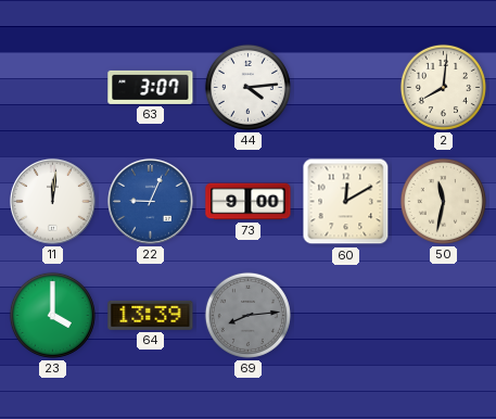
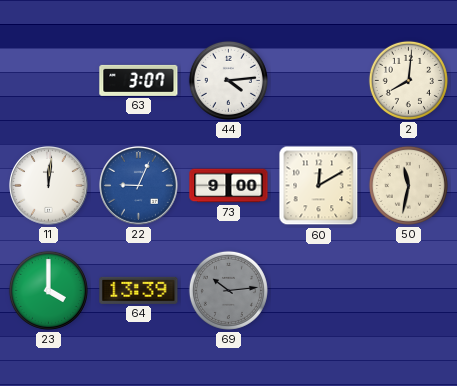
69: 8:14 -> 10:14 (228, 290)
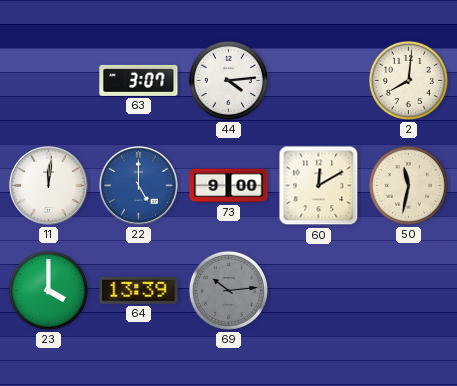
22: 9:04 -> 5:00 (139, 186)
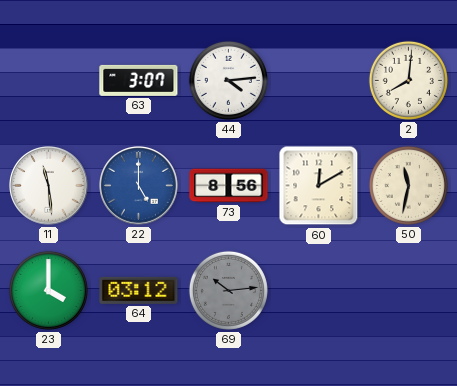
11: 12:01 -> 11:29 (49, 186)
73: 9:00 -> 8:56 (229, 186)
64: 13:39 -> 03:12 (139, 290)
